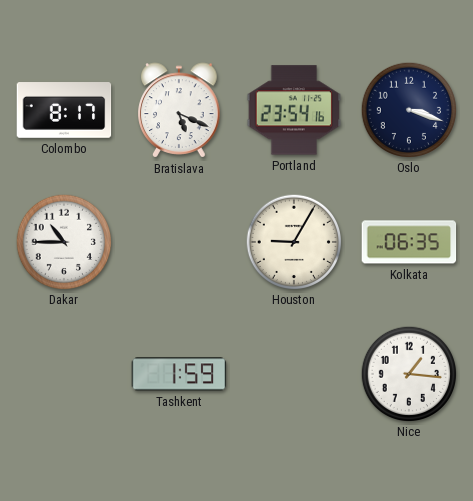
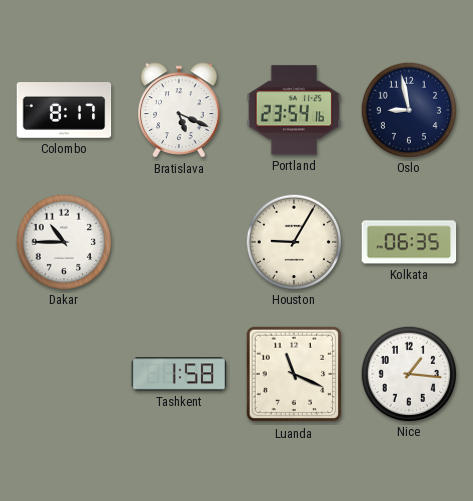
Oslo: 3:18 -> 8:58 (408, 109)
Tashkent: 1:59 -> 1:58 (179, 374)
Luanda: none -> 11:19 (294, 374)
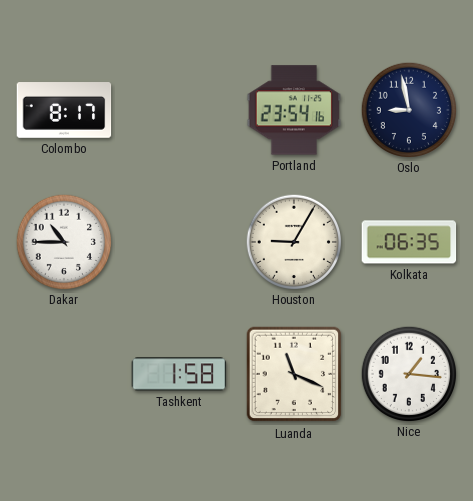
Bratislava: 5:19 -> none (179, 110)
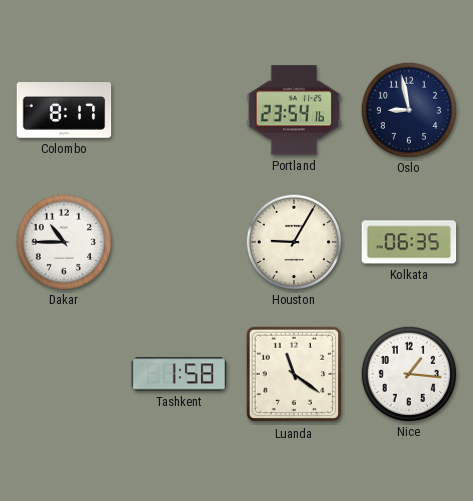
Luanda: 11:19 -> 11:21 (294, 374)
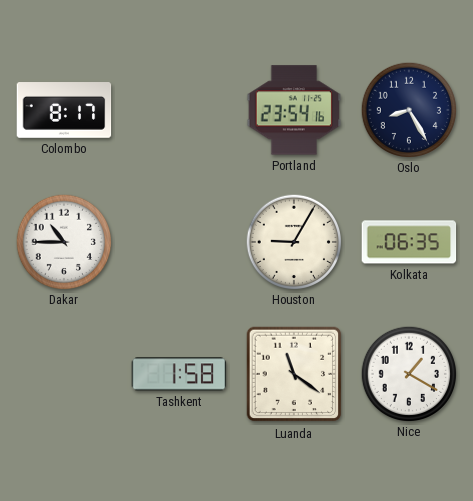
Oslo: 8:58 -> 8:25 (408, 109)
Nice: 1:16 -> 1:20 (408, 373)
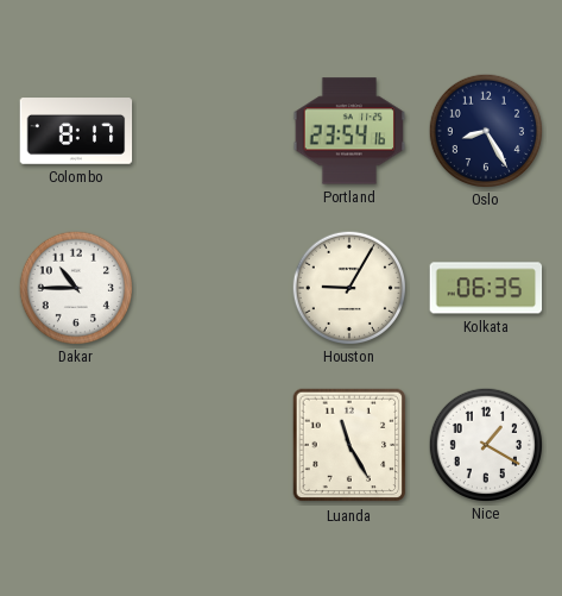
Tashkent: 1:58 -> none (179, 374)
Luanda: 11:21 -> 11:25 (349, 445)
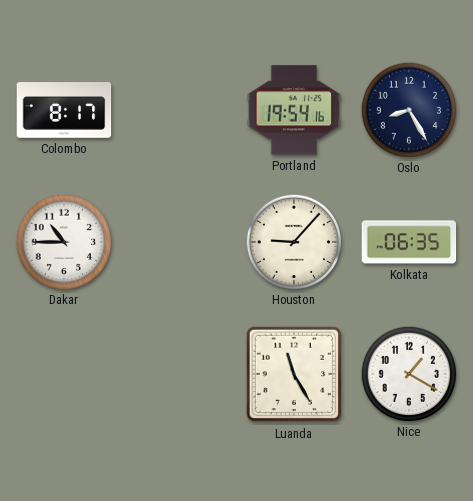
Portland: 23:54 -> 19:54 (294, 110)
Houston: 9:05 -> 9:07 (293, 241)
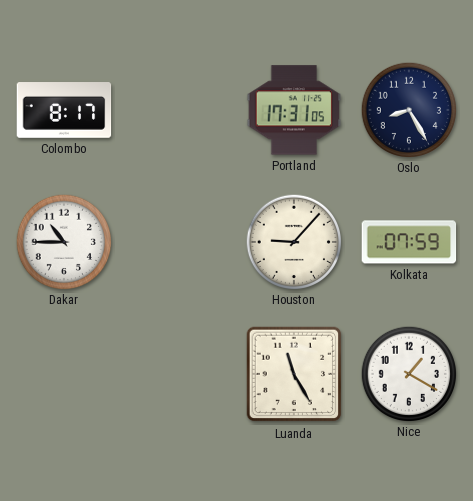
Portland: 19:54 -> 17:31 (294, 110)
Kolkata: 06:35 -> 07:59 (409, 242)
